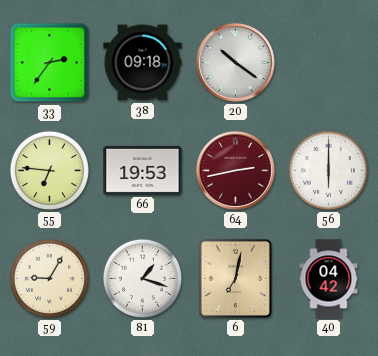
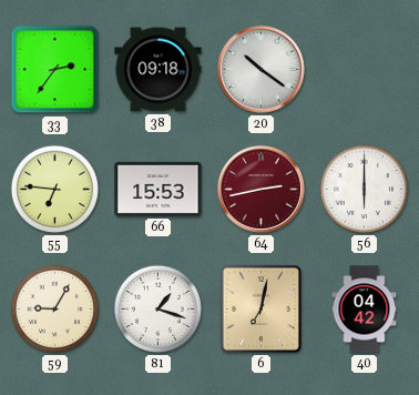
66: 19:53 -> 15:53 (159, 189)
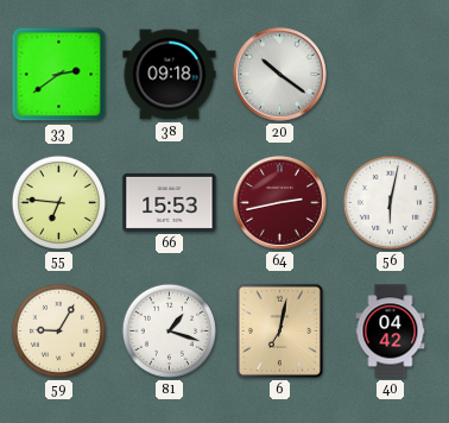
33: 2:36 -> 2:39 (59, 75)
56: 6:00 -> 6:02 (390, 202)
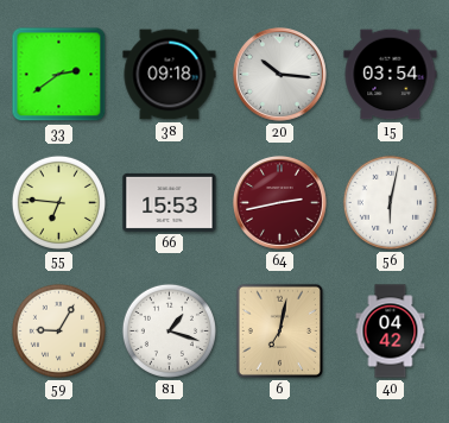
20: 10:21 -> 10:16 (279, 74)
15: none -> 03:54 (391, 75)
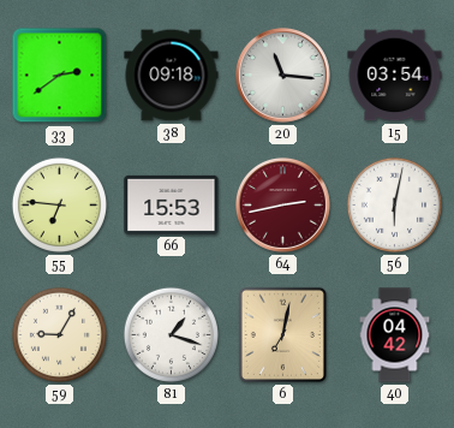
20: 10:16 -> 11:16 (282, 75)
